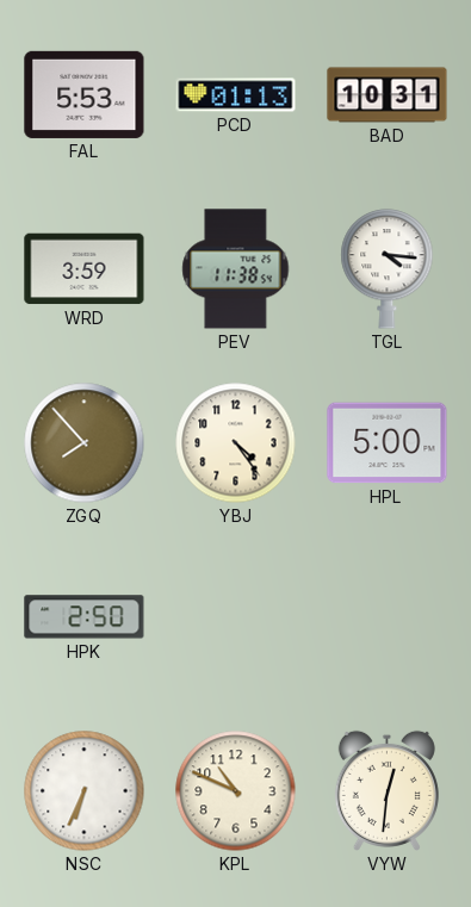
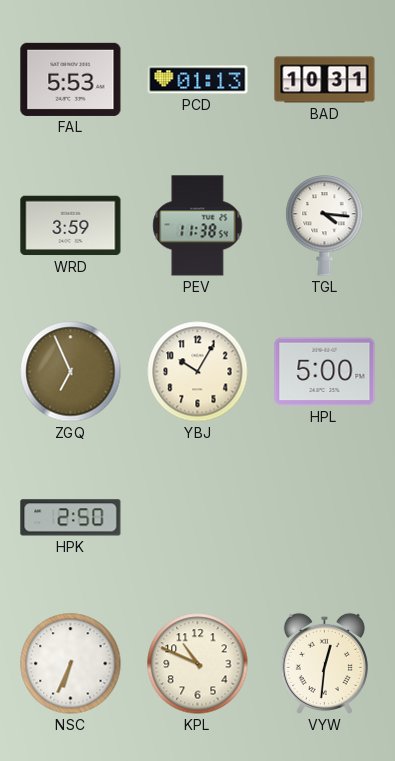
ZGQ: 7:53 -> 6:56 (71, 372)
YBJ: 4:24 -> 10:05 (198, 372)
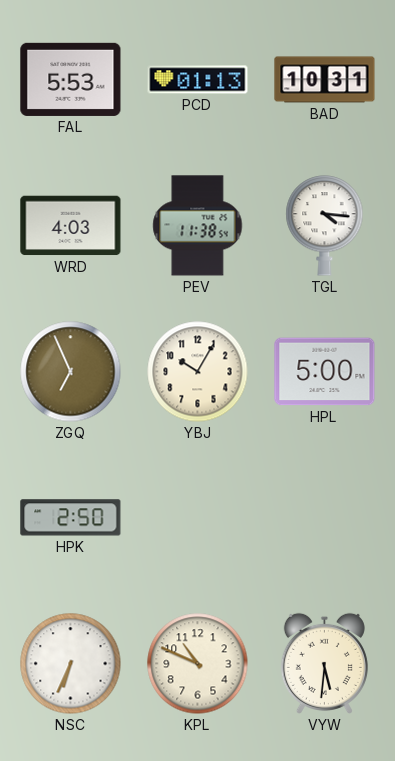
WRD: 3:59 -> 4:03 (71, 226)
VYW: 12:31 -> 5:31 (324, 663)
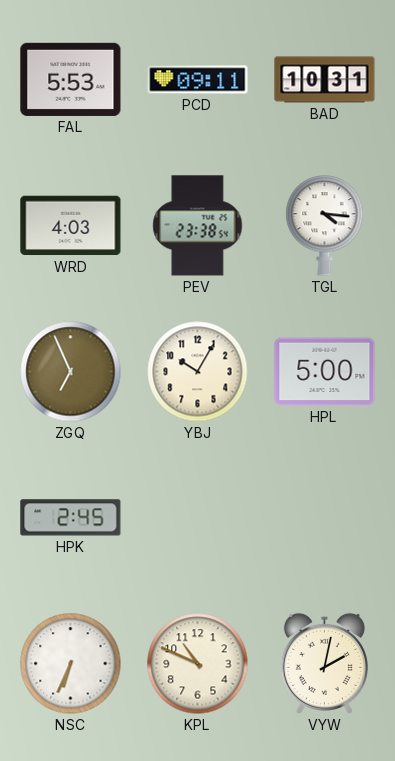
PCD: 01:13 -> 09:11 (198, 80)
PEV: 11:38 -> 23:38 (198, 226)
HPK: 2:50 -> 2:45 (71, 518)
VYW: 5:31 -> 2:02 (324, 663)
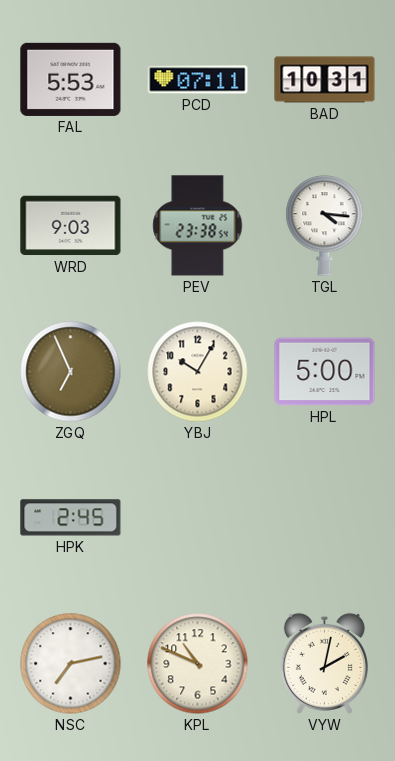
PCD: 09:11 -> 07:11 (198, 80)
WRD: 4:03 -> 9:03 (71, 226)
NSC: 6:34 -> 7:13 (71, 664)
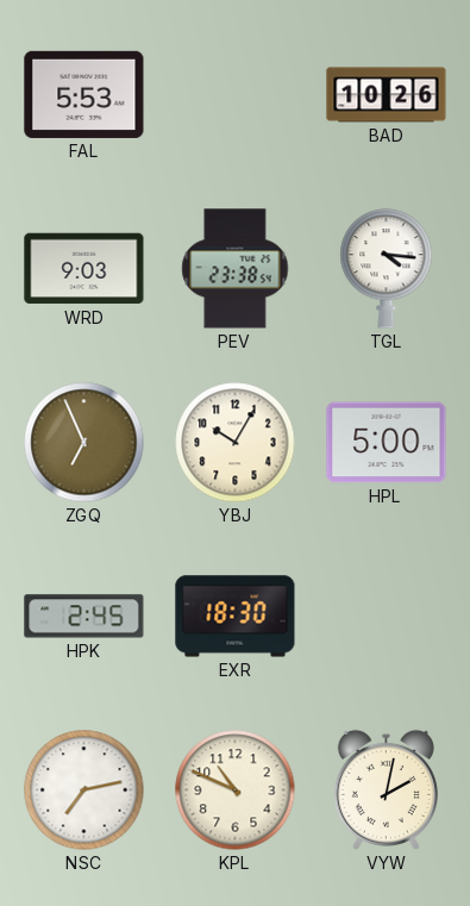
PCD: 07:11 -> none (198, 80)
BAD: 10:31 -> 10:26 (387, 95)
EXR: none -> 18:30 (236, 617)
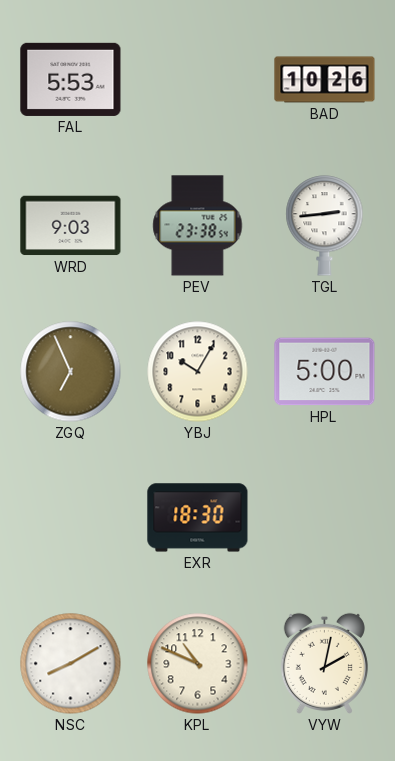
TGL: 4:16 -> 2:44 (325, 226)
HPK: 2:45 -> none (84, 617)
NSC: 7:13 -> 8:10 (71, 664)
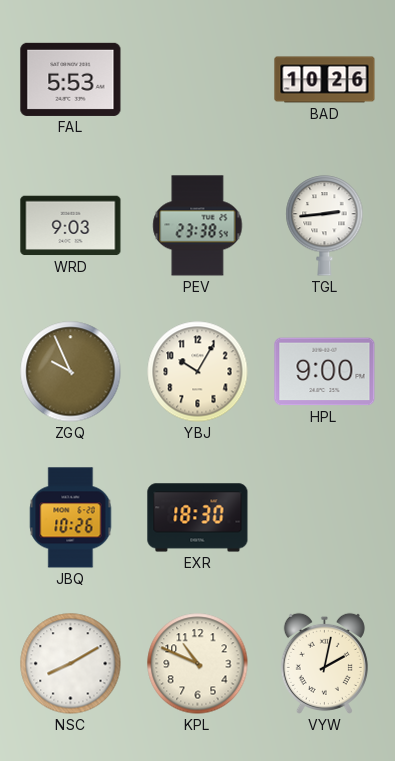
ZGQ: 6:56 -> 9:56 (71, 372)
HPL: 5:00 -> 9:00 (325, 372)
JBQ: none -> 10:26 (71, 518)
